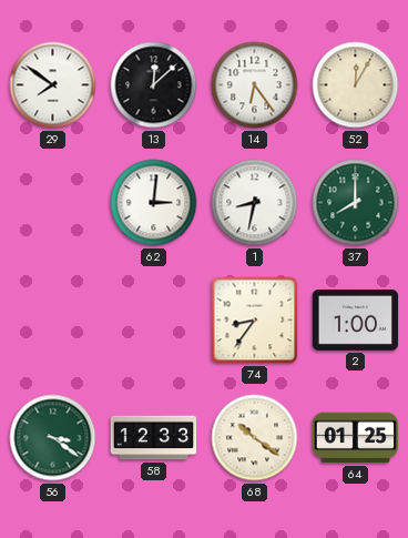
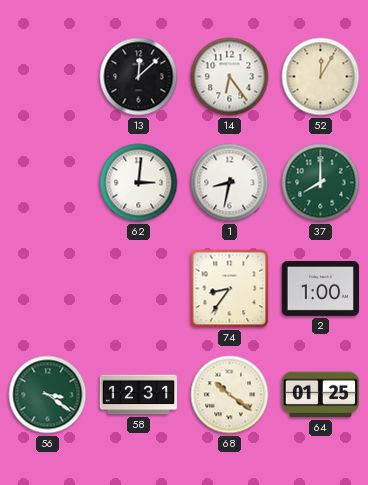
29: 7:51 -> none (53, 85)
58: 12:33 -> 12:31 (139, 395)
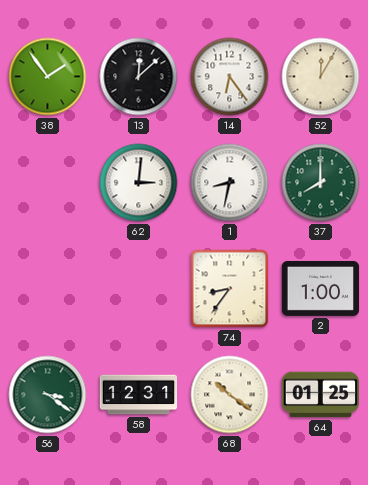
38: none -> 1:54 (48, 77)
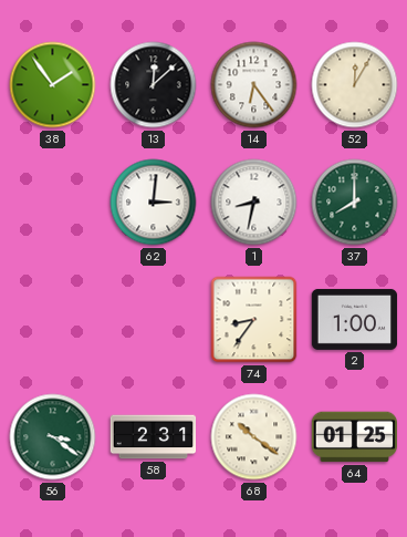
58: 12:31 -> 2:31 (154, 437)
